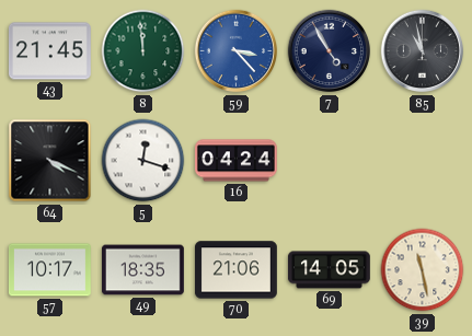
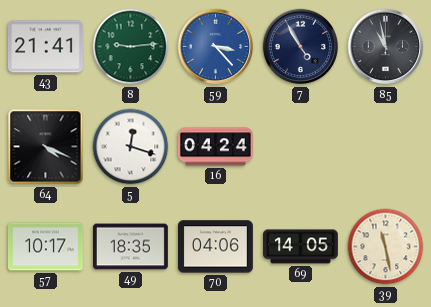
43: 21:45 -> 21:41 (45, 47)
8: 11:59 -> 9:14 (131, 47)
70: 21:06 -> 04:06 (216, 247)
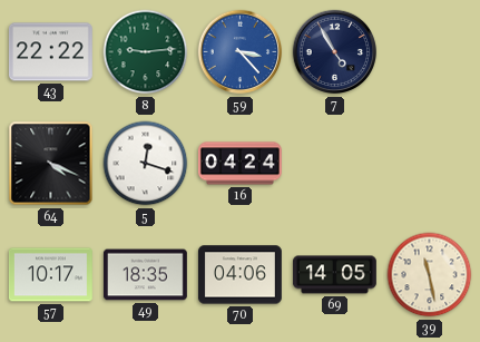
43: 21:41 -> 22:22 (50, 52)
85: 10:58 -> none (386, 47)
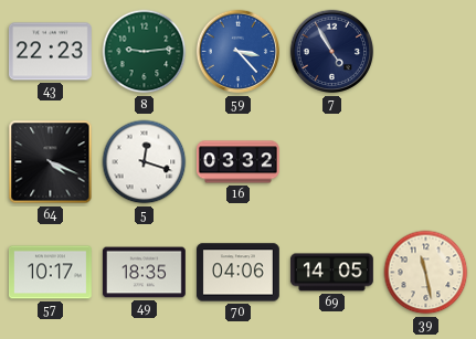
43: 22:22 -> 22:23 (50, 52)
16: 04:24 -> 03:32 (237, 162)
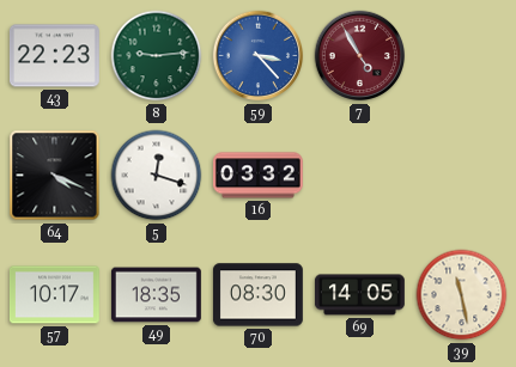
7 dial: navy -> burgundy (360, 56)
70: 04:06 -> 08:30 (259, 295)
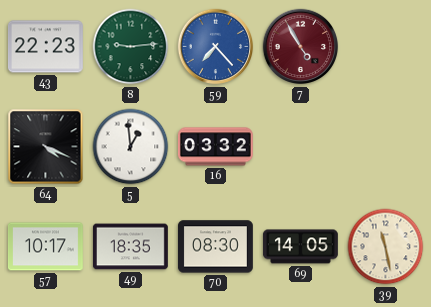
59: 3:23 -> 7:23 (216, 47)
5: 12:18 -> 12:59 (131, 147)
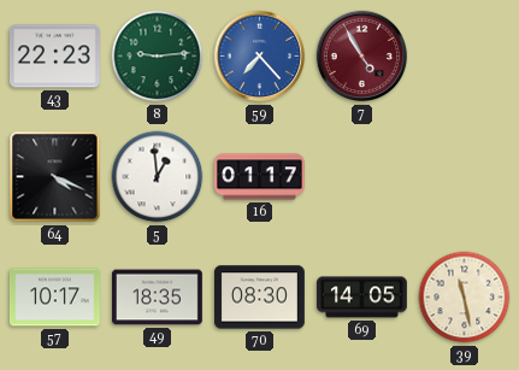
16: 03:32 -> 01:17 (259, 177)
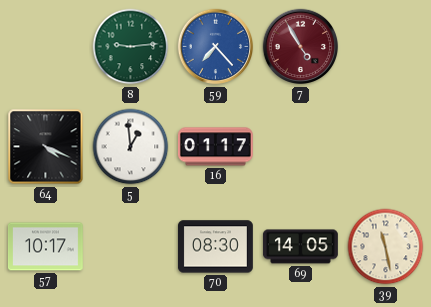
43: 22:23 -> none (54, 57)
49: 18:35 -> none (157, 298)
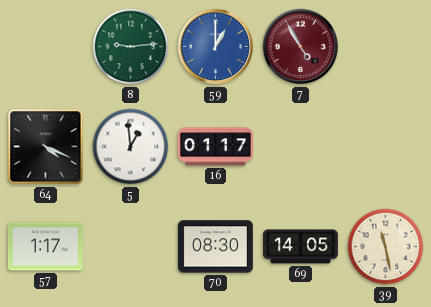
59: 7:23 -> 1:00 (216, 47)
57: 10:17 -> 1:17 (45, 247)
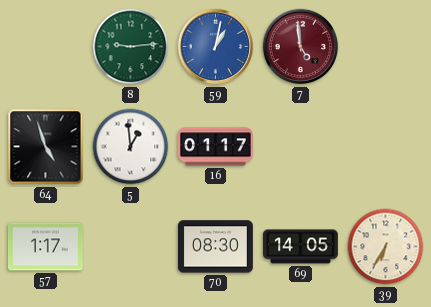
59: 1:00 -> 1:02 (216, 47)
7: 4:55 -> 4:59 (301, 47)
64: 4:19 -> 4:57 (46, 147)
39: 11:28 -> 6:35 (386, 247)
